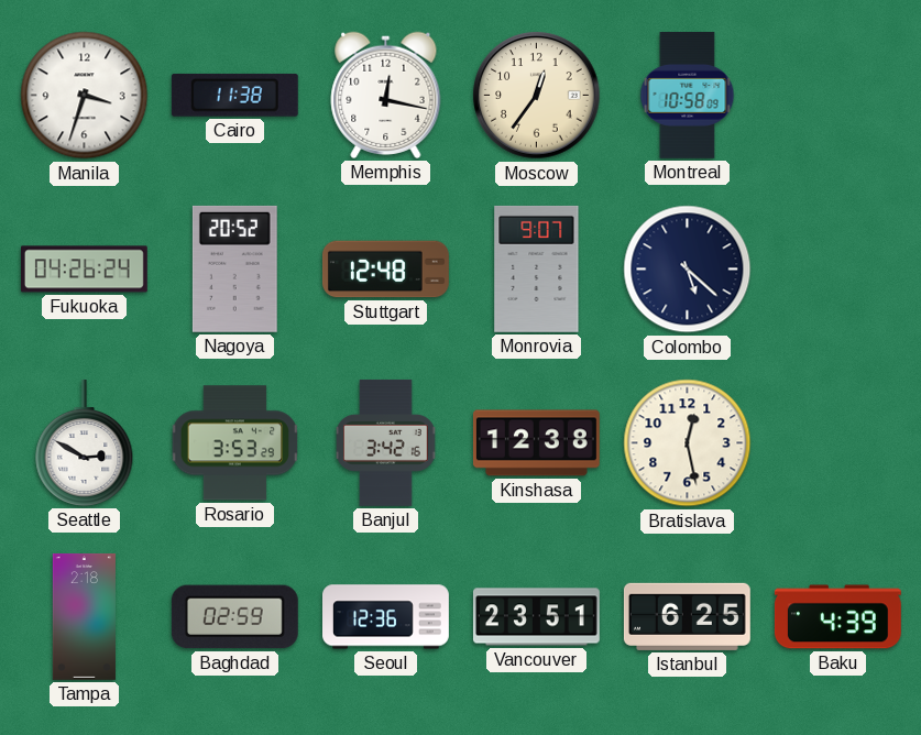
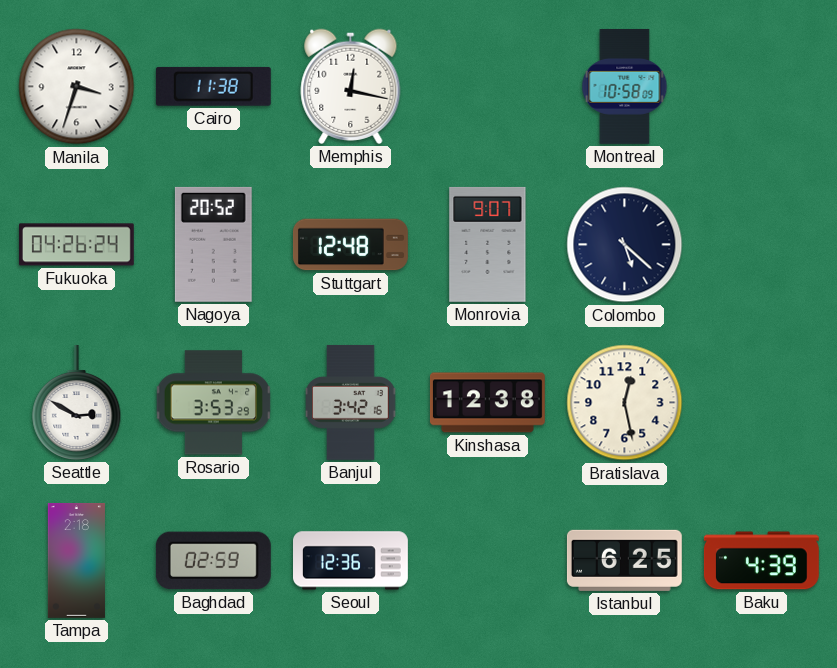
Moscow: 12:36 -> none (537, 96)
Vancouver: 23:51 -> none (536, 617)
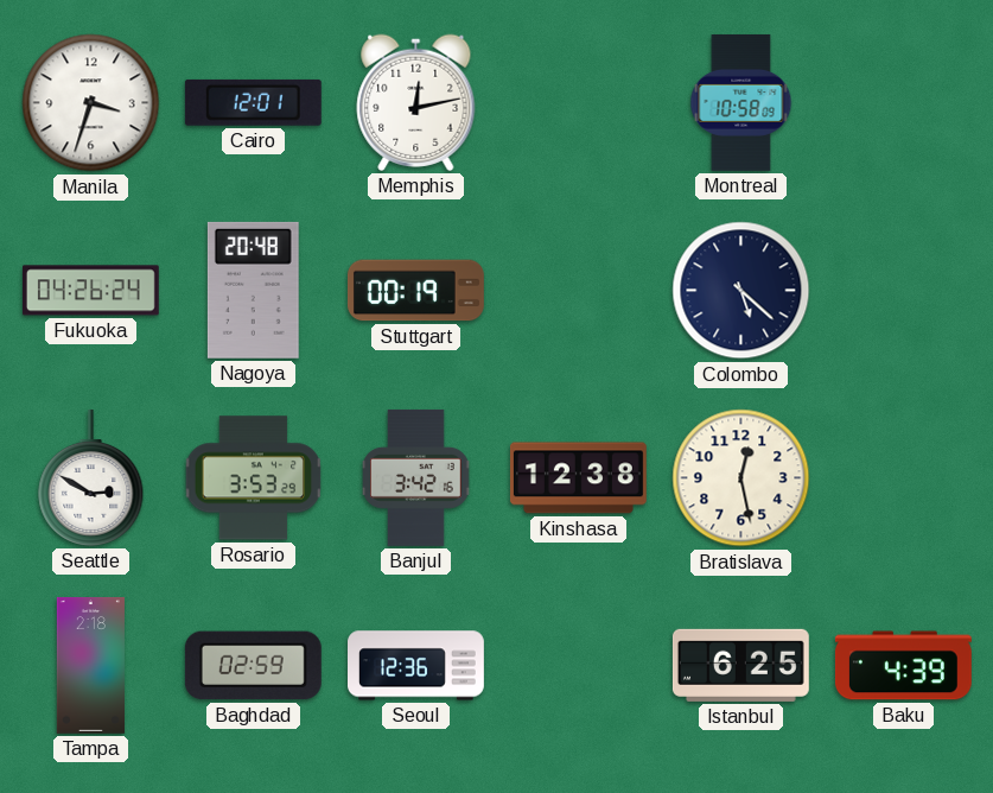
Cairo: 11:38 -> 12:01 (253, 102)
Memphis: 12:17 -> 12:13 (416, 102)
Nagoya: 20:52 -> 20:48 (253, 290)
Stuttgart: 12:48 -> 00:19 (415, 291)
Monrovia: 9:07 -> none (488, 244)
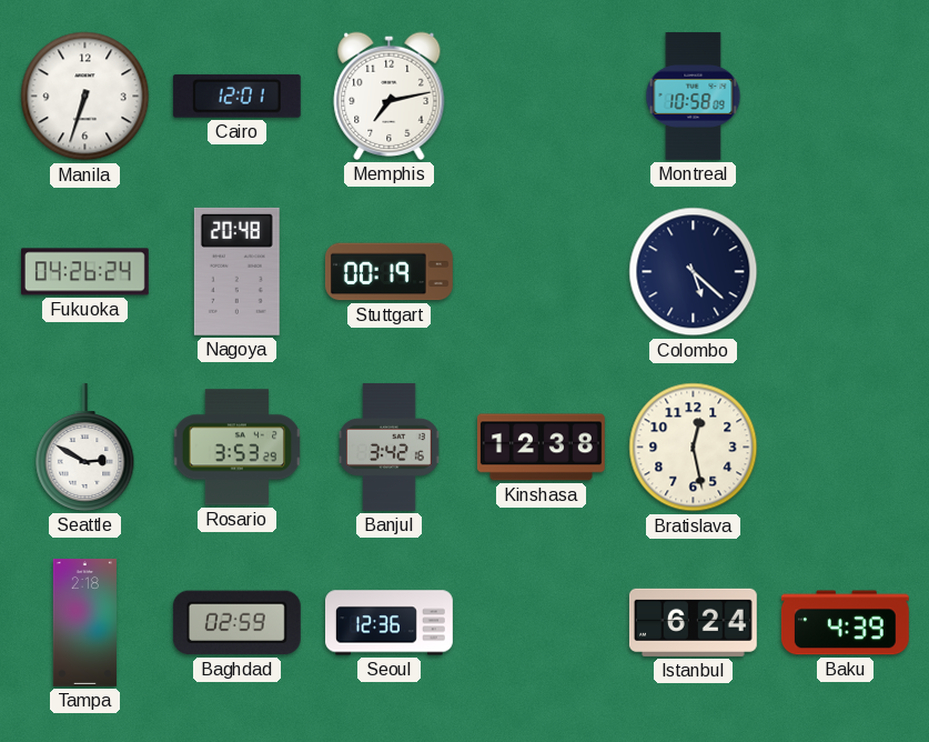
Manila: 3:33 -> 6:33 (85, 97)
Memphis: 12:13 -> 7:13 (390, 96)
Istanbul: 6:25 -> 6:24 (693, 622)
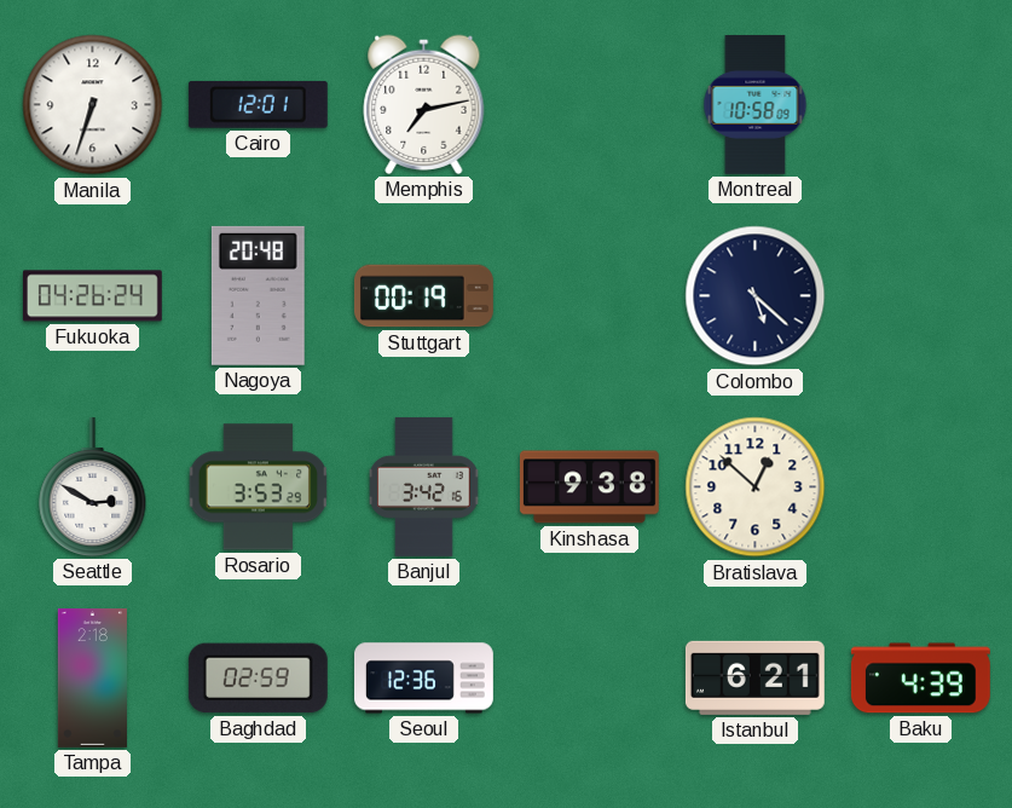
Kinshasa: 12:38 -> 9:38 (589, 487)
Bratislava: 12:28 -> 12:52 (756, 487)
Istanbul: 6:24 -> 6:21 (754, 677)
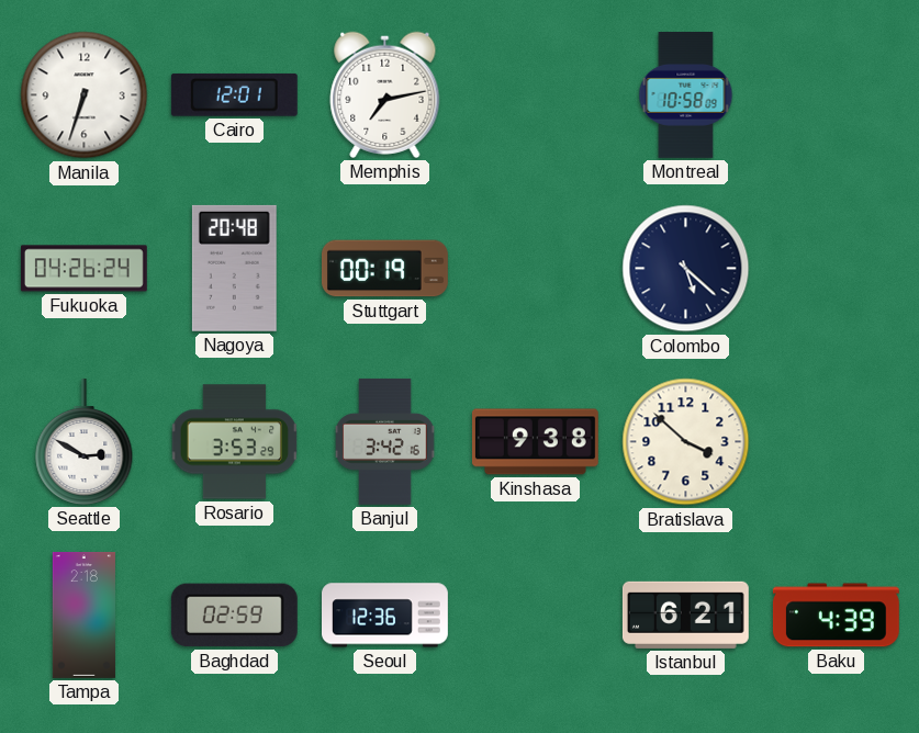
Bratislava: 12:52 -> 3:52 (686, 442)
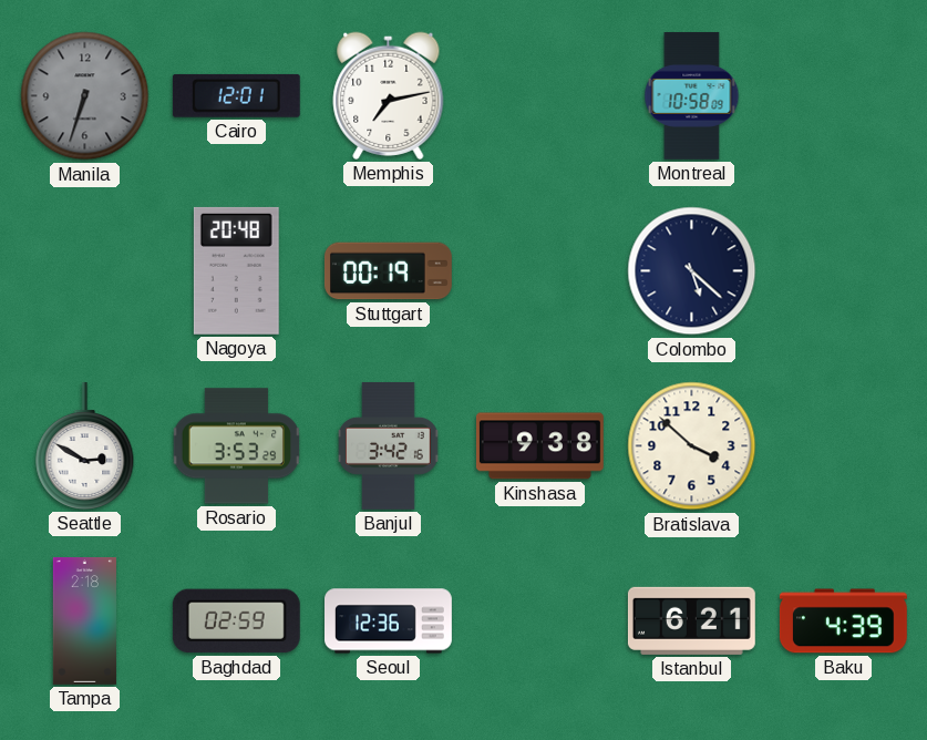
Manila dial: white -> grey (85, 96)
Fukuoka: 04:26 -> none (83, 269)
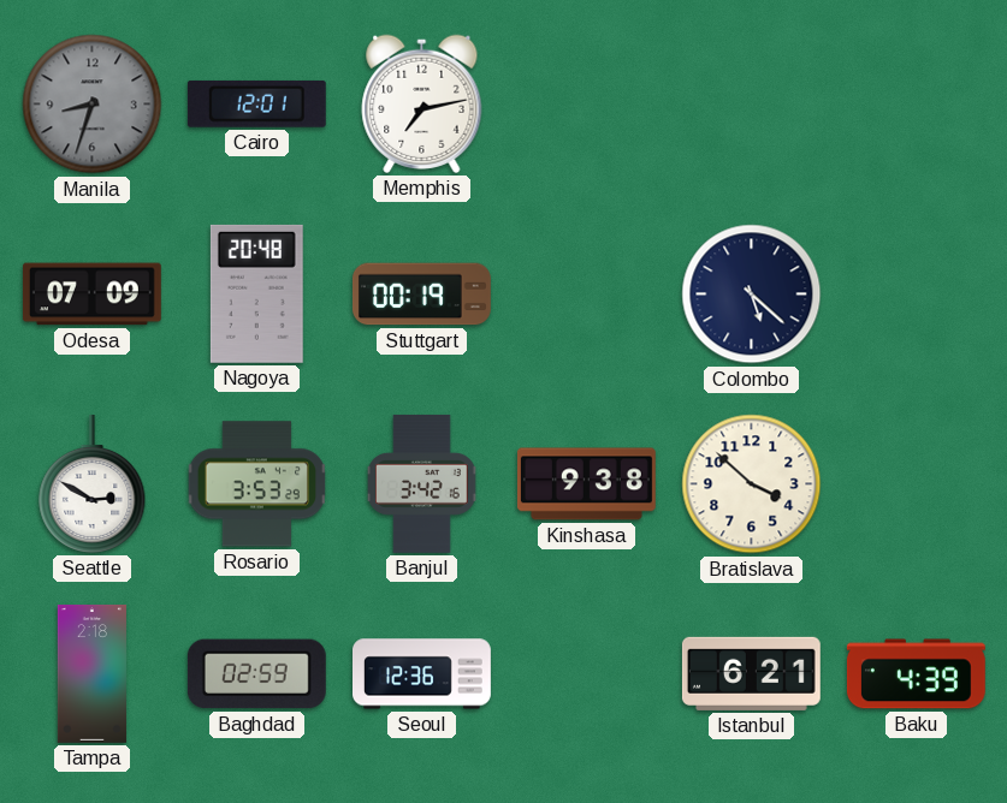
Manila: 6:33 -> 8:33 (93, 105)
Montreal: 10:58 -> none (692, 95)
Odesa: none -> 07:09 (91, 295)
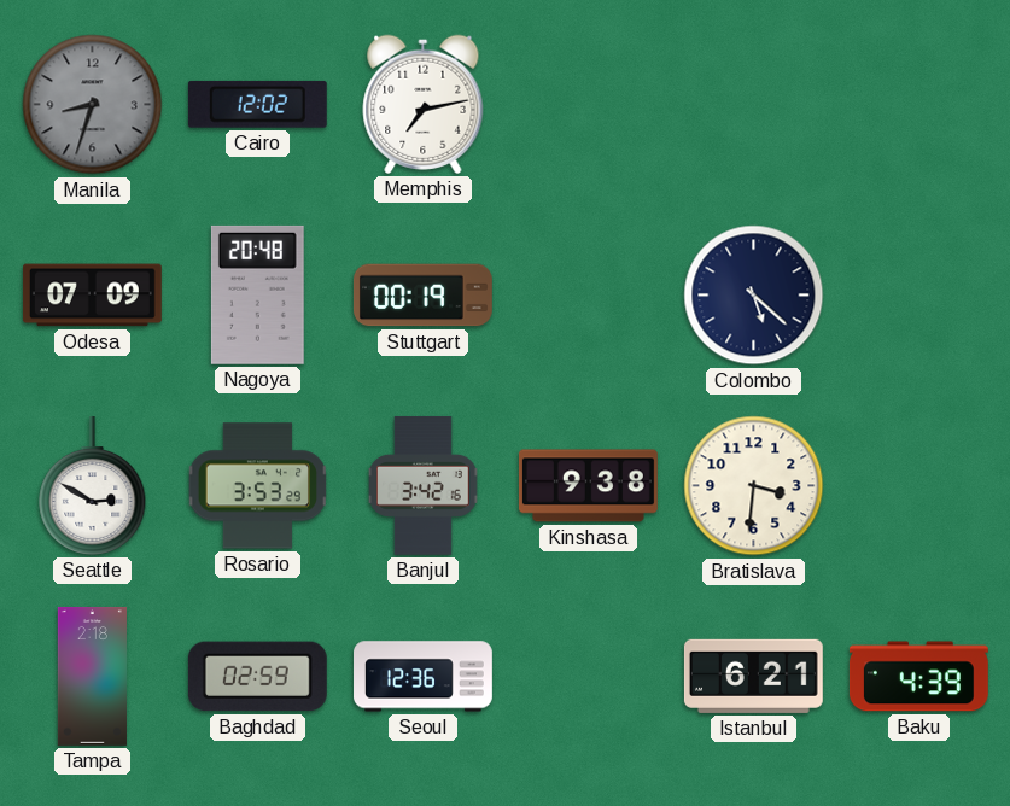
Cairo: 12:01 -> 12:02 (257, 104)
Bratislava: 3:52 -> 3:31 (754, 486)
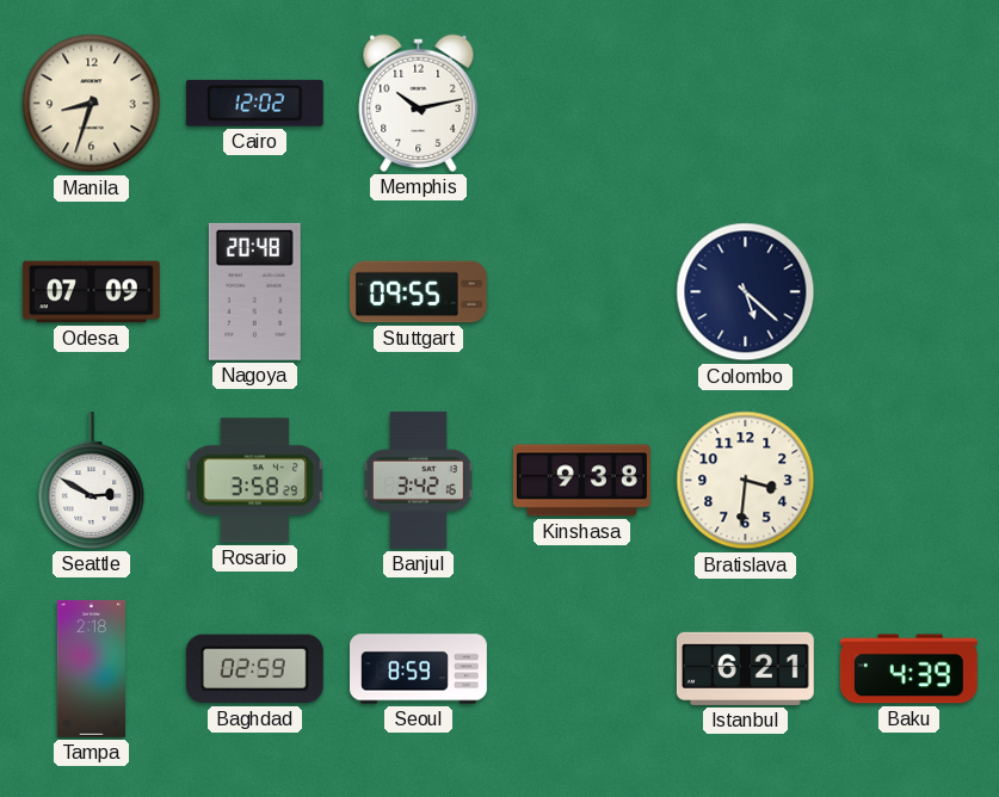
Manila dial: grey -> cream (92, 104)
Memphis: 7:13 -> 10:13 (419, 103)
Stuttgart: 00:19 -> 09:55 (418, 292)
Rosario: 3:53 -> 3:58 (255, 481)
Seoul: 12:36 -> 8:59 (419, 669)
